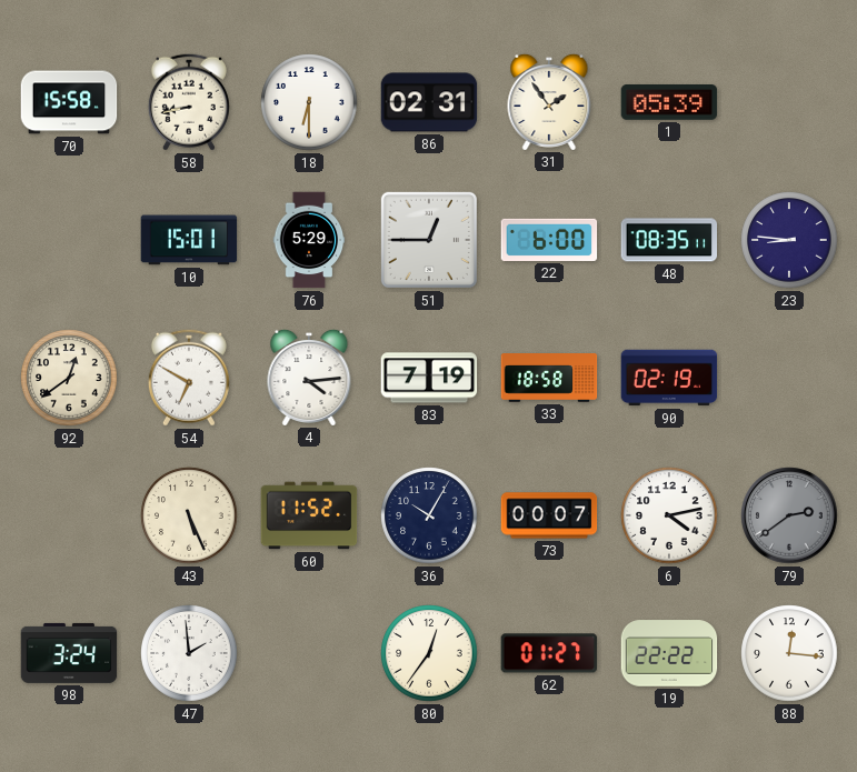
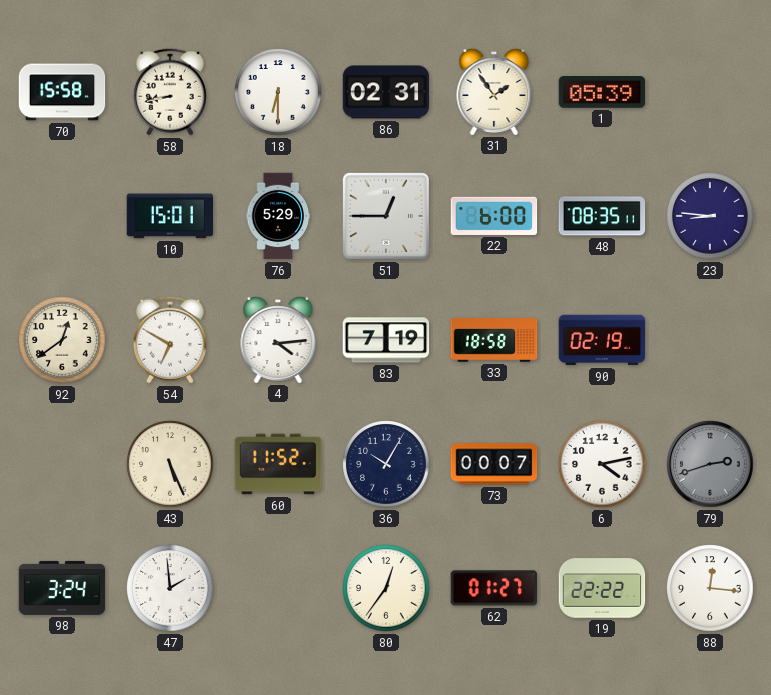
79: 2:39 -> 2:42 (710, 464)
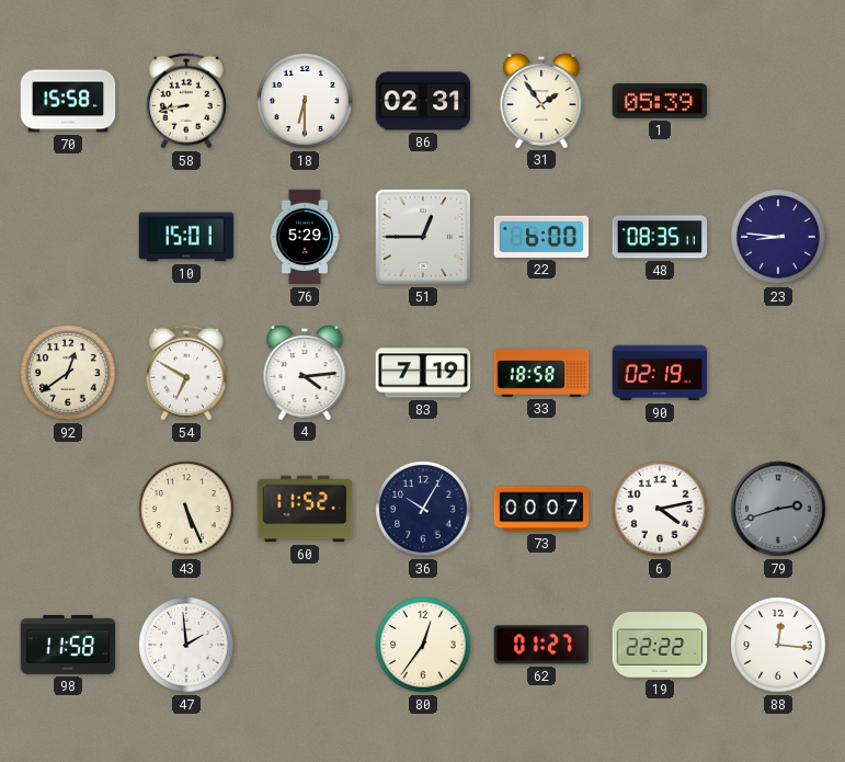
98: 3:24 -> 11:58 (68, 645)
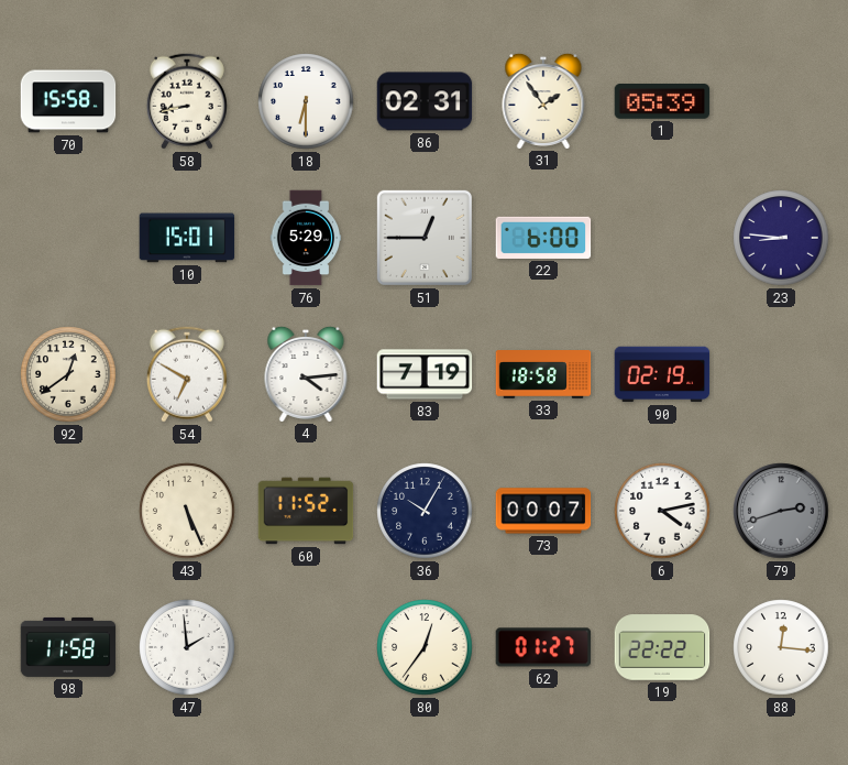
48: 08:35 -> none (660, 237)
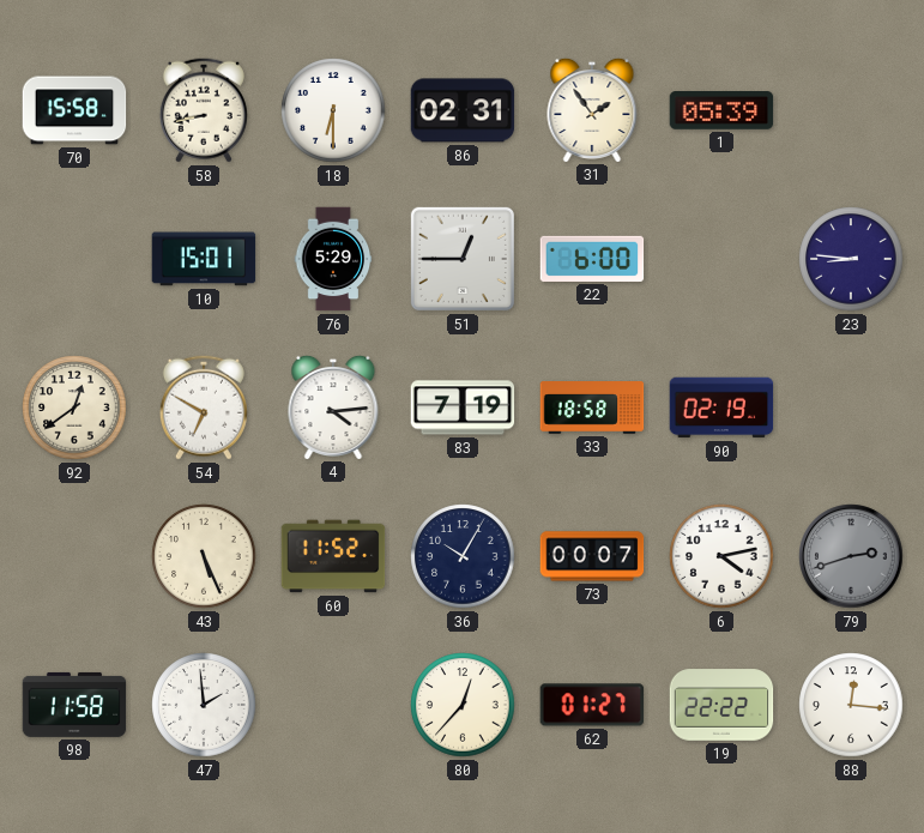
80: 12:36 -> 12:37 (463, 705)
